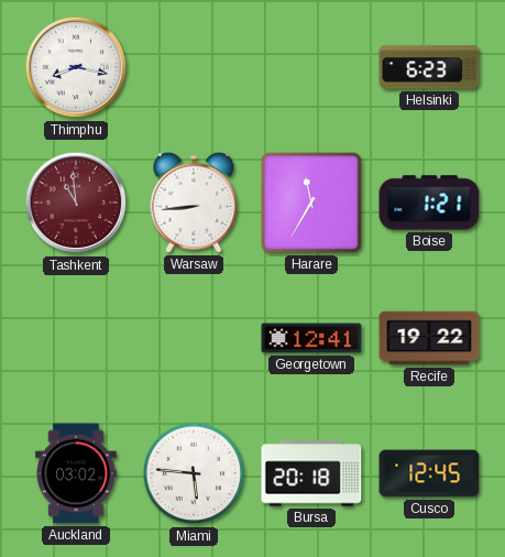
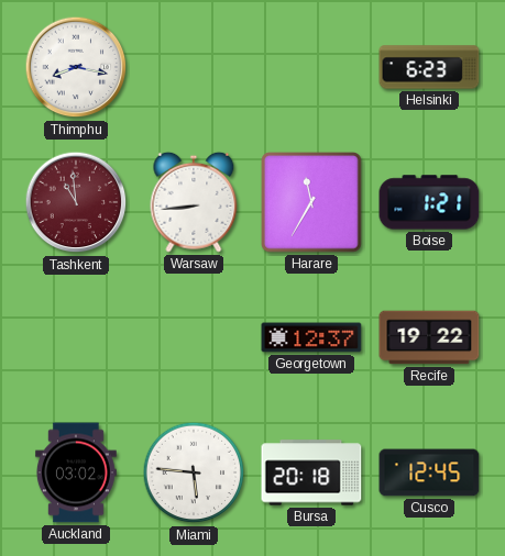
Georgetown: 12:41 -> 12:37 (311, 337)
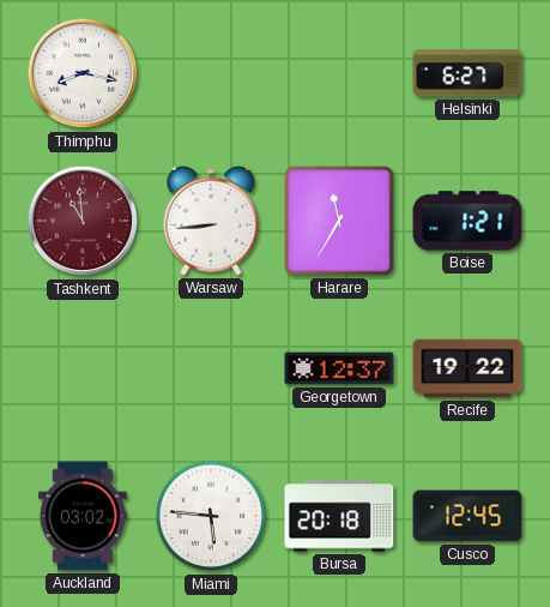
Helsinki: 6:23 -> 6:27 (467, 73)
